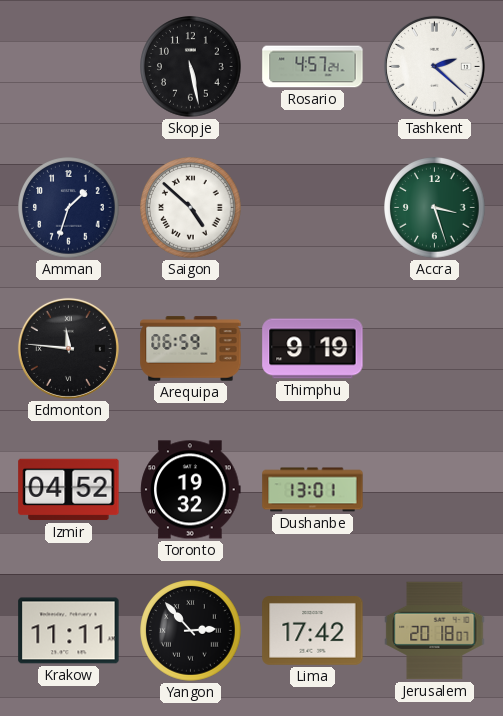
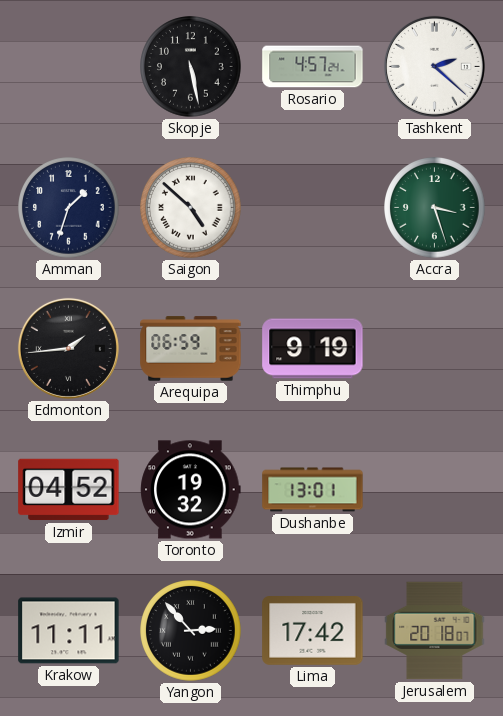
Edmonton: 11:46 -> 1:44 (68, 348)
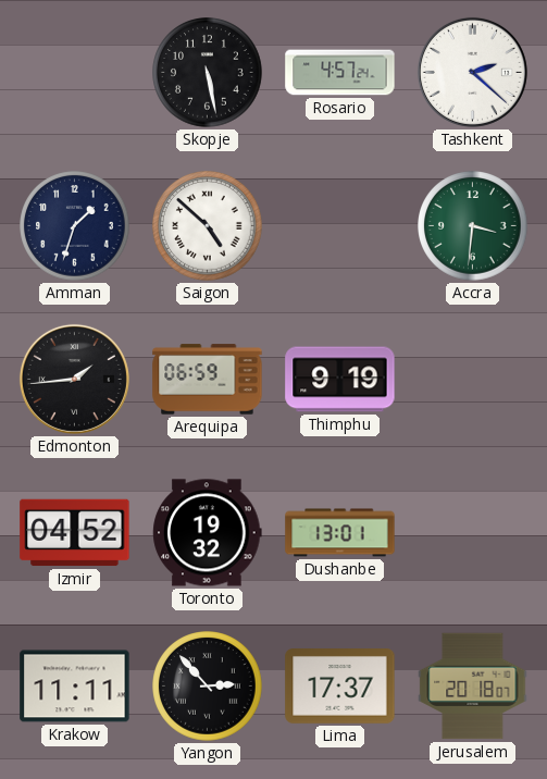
Accra: 3:27 -> 3:31 (473, 226)
Lima: 17:42 -> 17:37 (340, 687)
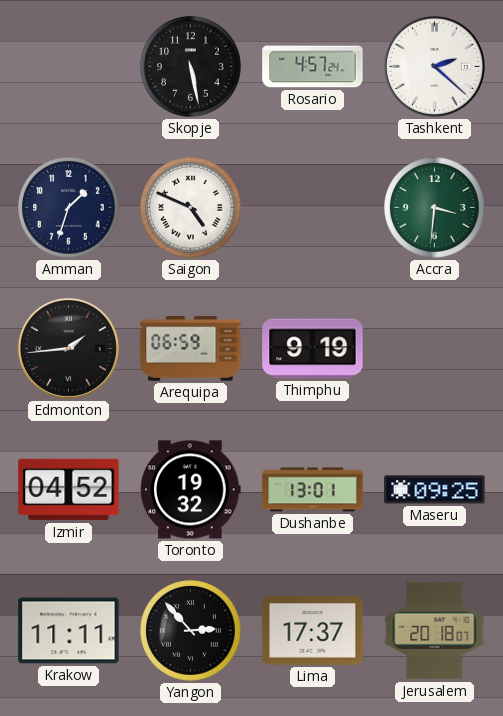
Saigon: 4:52 -> 4:49 (191, 208)
Maseru: none -> 09:25 (435, 490)
